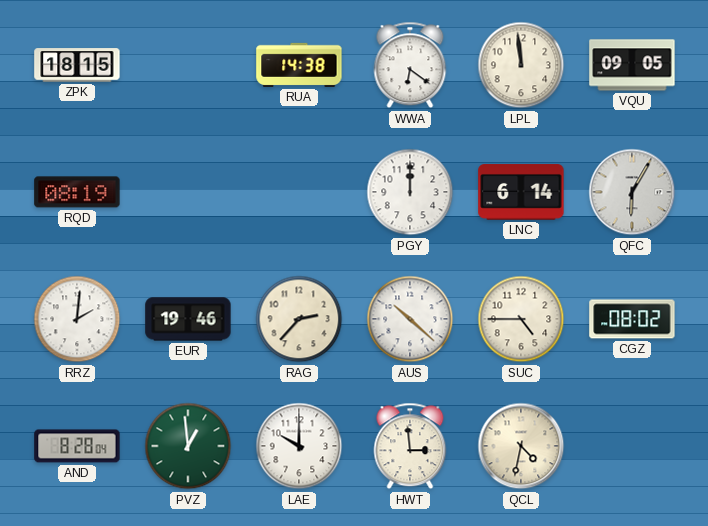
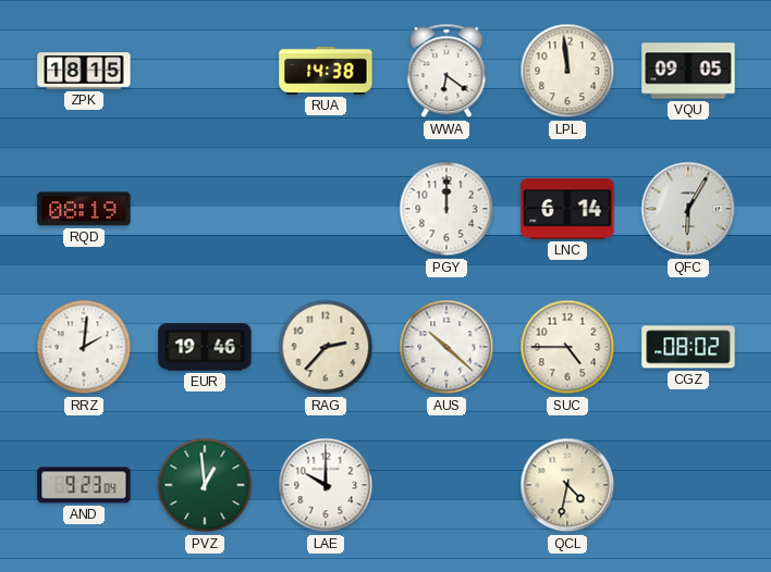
AND: 8:28 -> 9:23 (84, 485)
HWT: 2:59 -> none (410, 446)
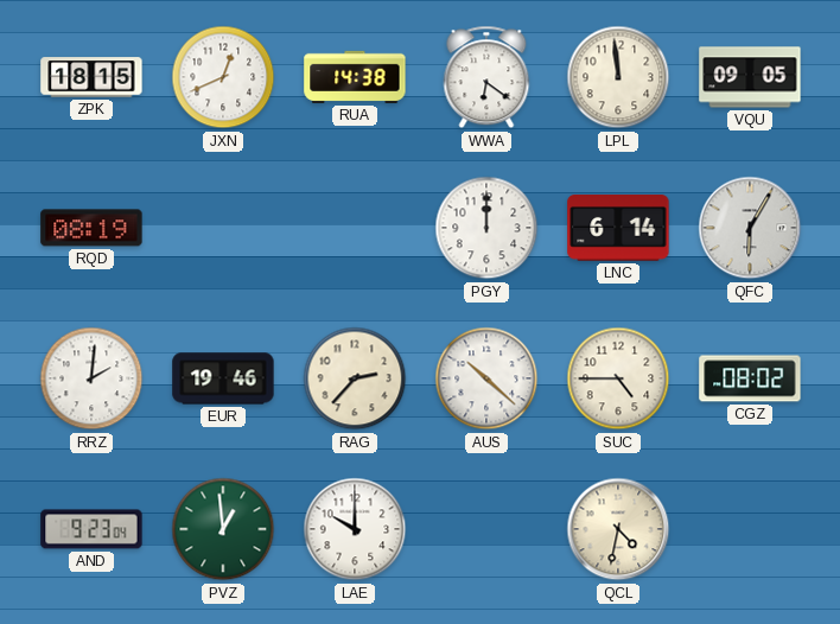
JXN: none -> 12:41 (223, 77)
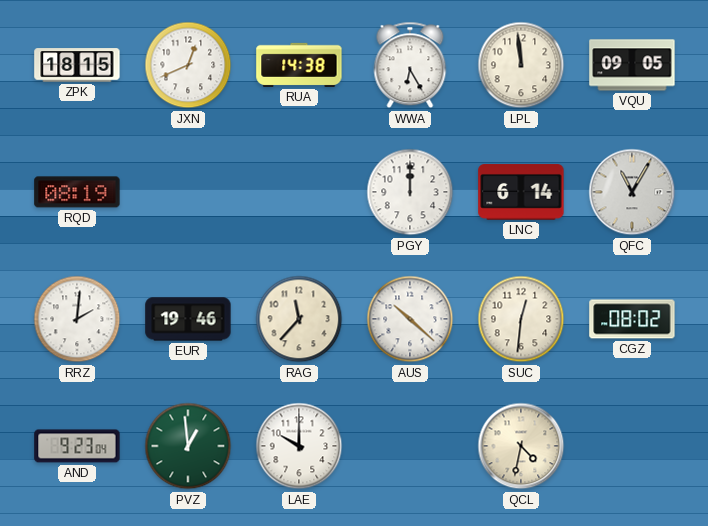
WWA: 6:21 -> 6:25 (410, 65)
QFC: 6:05 -> 11:05 (632, 192)
RAG: 2:37 -> 11:37 (299, 319)
SUC: 4:45 -> 12:31 (521, 319)
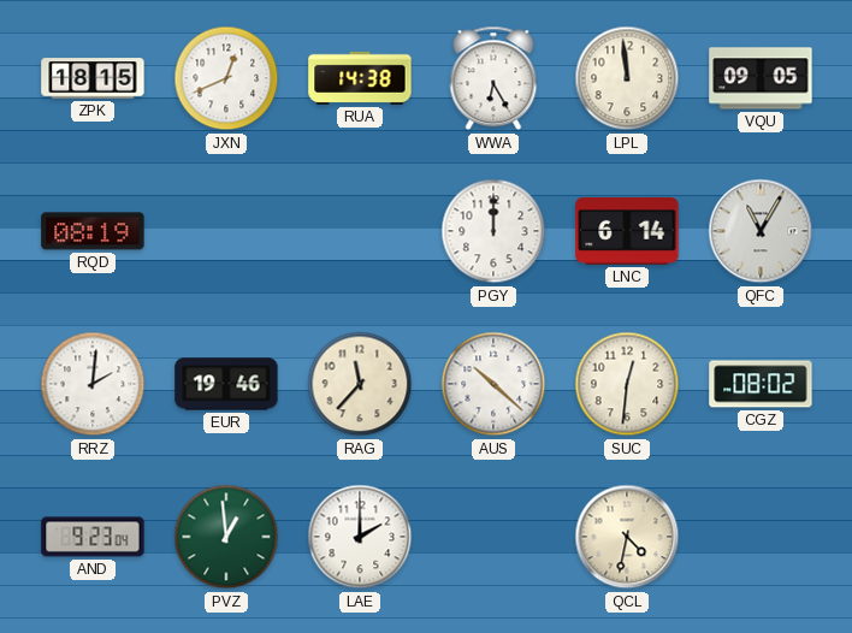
LAE: 10:00 -> 2:00 (360, 537)
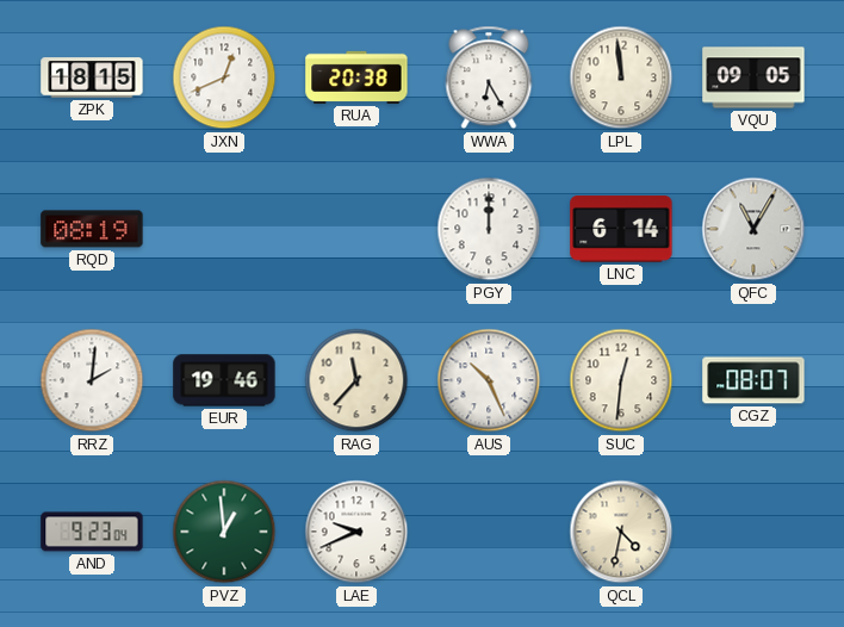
RUA: 14:38 -> 20:38 (356, 77)
AUS: 10:22 -> 10:26 (489, 380)
CGZ: 08:02 -> 08:07 (753, 380)
LAE: 2:00 -> 9:41 (356, 532)
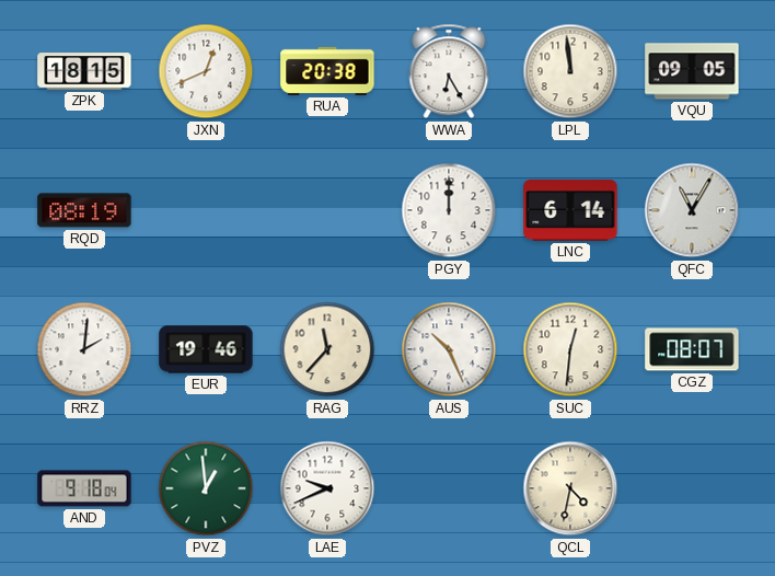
AND: 9:23 -> 9:18 (84, 488)
